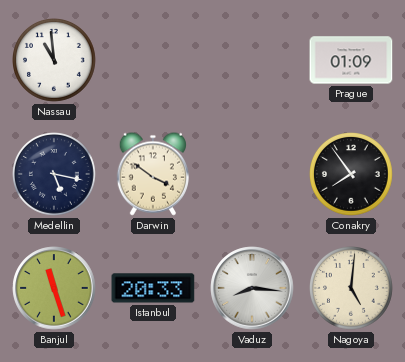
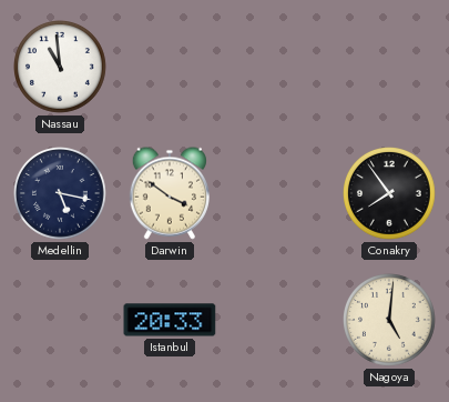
Prague: 01:09 -> none (351, 60)
Banjul: 11:27 -> none (54, 288)
Vaduz: 8:16 -> none (252, 288)
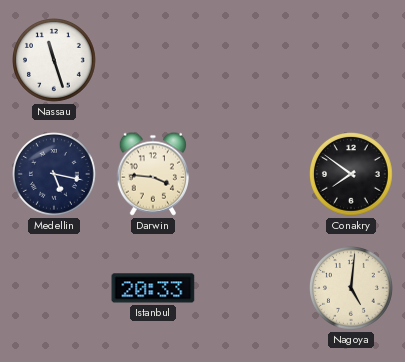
Nassau: 10:59 -> 11:27 (55, 61)
Darwin: 3:51 -> 3:46 (152, 174)
Conakry: 7:54 -> 7:51 (352, 175)
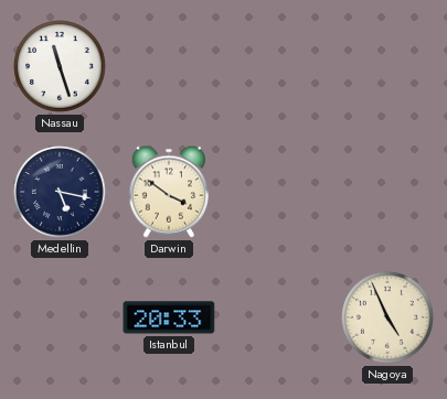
Darwin: 3:46 -> 3:51 (168, 192)
Conakry: 7:51 -> none (352, 175)
Nagoya: 5:01 -> 4:56 (389, 319)
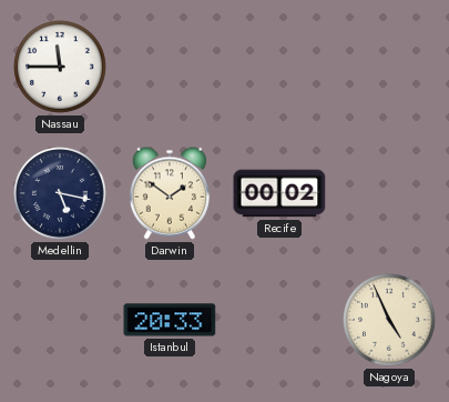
Nassau: 11:27 -> 11:45 (61, 68)
Darwin: 3:51 -> 1:51 (169, 193)
Recife: none -> 00:02 (279, 193)
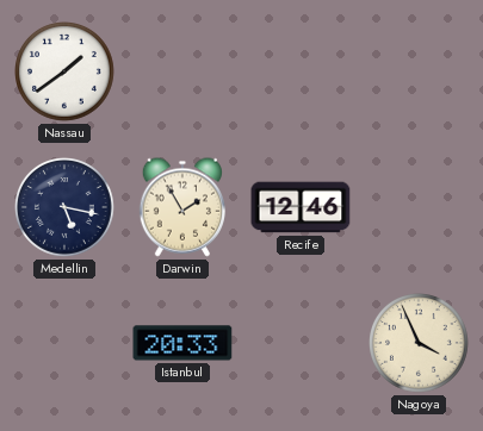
Nassau: 11:45 -> 1:39 (66, 73)
Darwin: 1:51 -> 1:55 (181, 207)
Recife: 00:02 -> 12:46 (301, 207)
Nagoya: 4:56 -> 3:56 (420, 344)
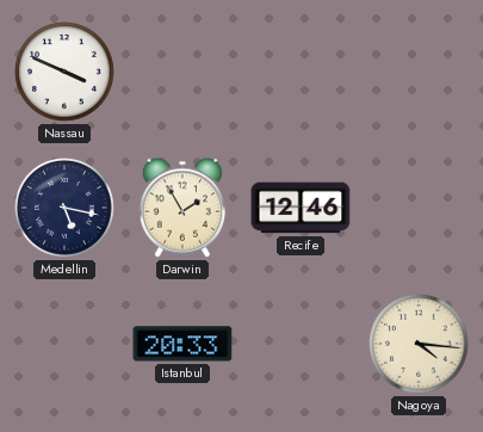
Nassau: 1:39 -> 3:49 (66, 73)
Nagoya: 3:56 -> 4:16 (420, 345)
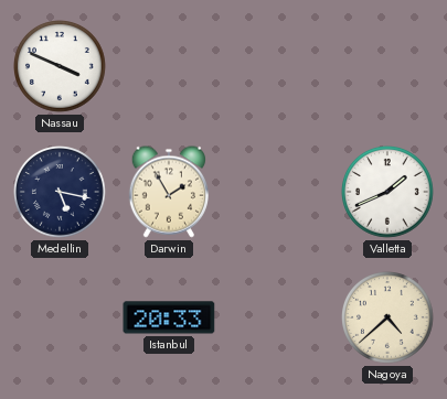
Recife: 12:46 -> none (301, 208)
Valletta: none -> 1:41 (389, 193)
Nagoya: 4:16 -> 4:38 (389, 319)
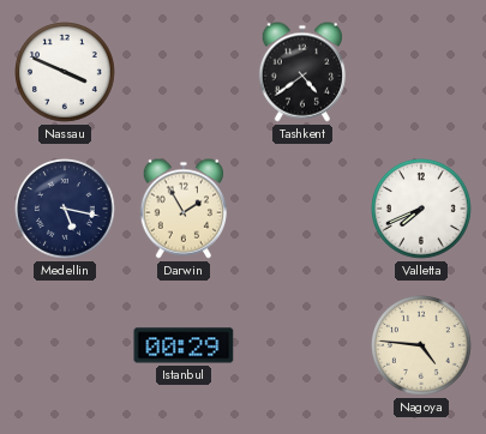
Tashkent: none -> 4:39 (301, 72)
Valletta: 1:41 -> 7:41 (422, 210)
Istanbul: 20:33 -> 00:29 (184, 345)
Nagoya: 4:38 -> 4:46 (422, 346)
